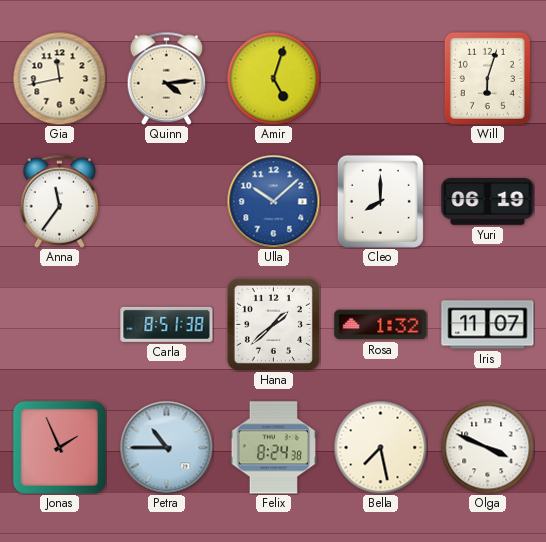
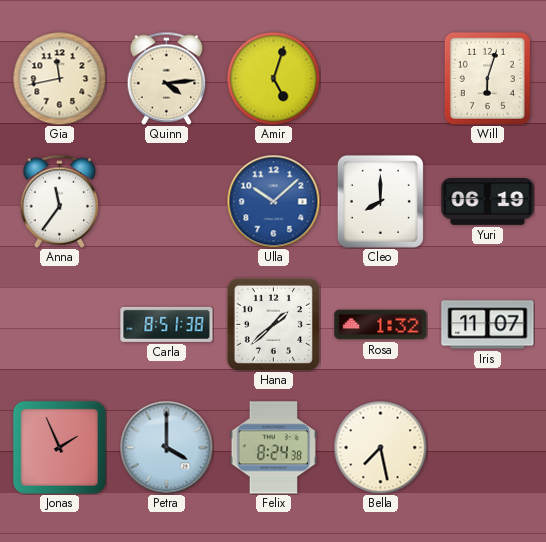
Petra: 10:45 -> 4:00 (166, 447)
Olga: 3:49 -> none (487, 447)
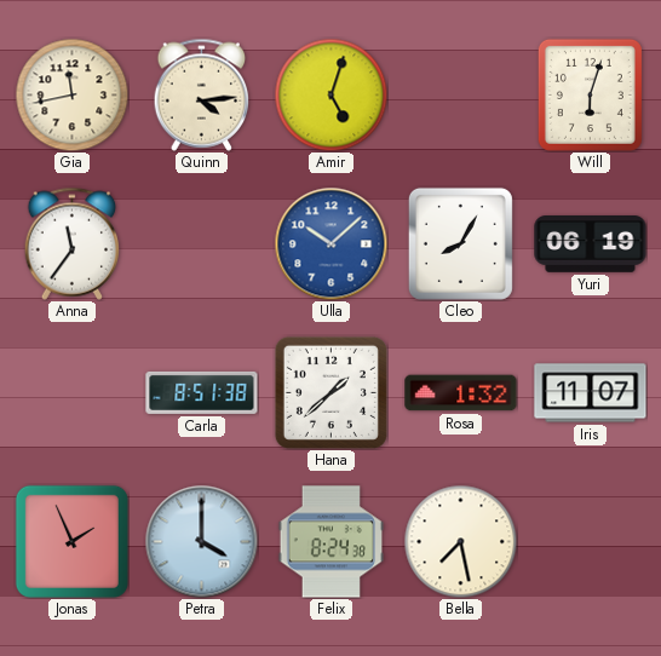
Cleo: 8:00 -> 8:05 (460, 243)
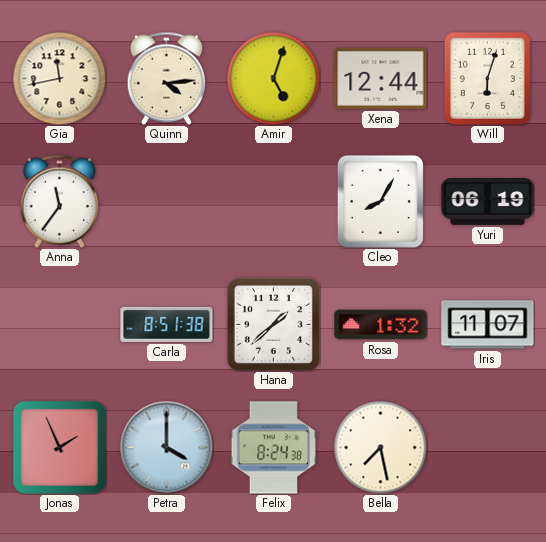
Xena: none -> 12:44 (381, 78)
Ulla: 10:08 -> none (330, 243)
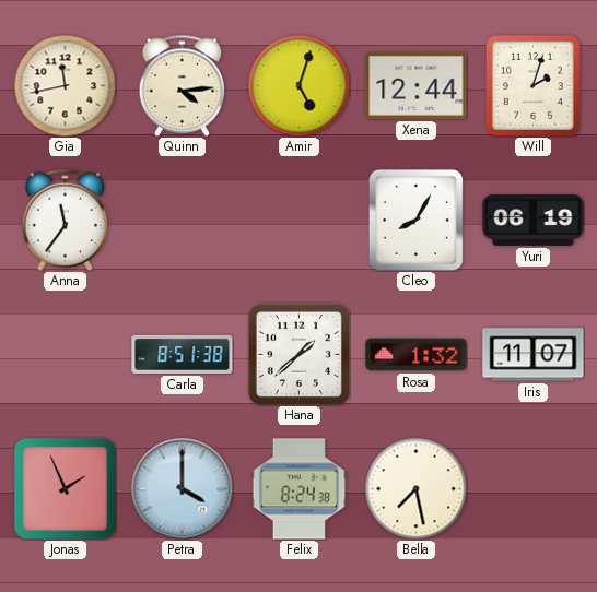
Will: 6:03 -> 2:03 (532, 85)
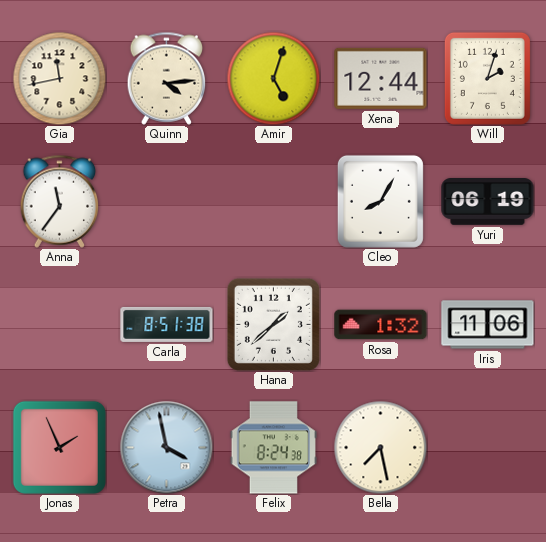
Iris: 11:07 -> 11:06 (488, 325)
Petra: 4:00 -> 3:58 (166, 447)
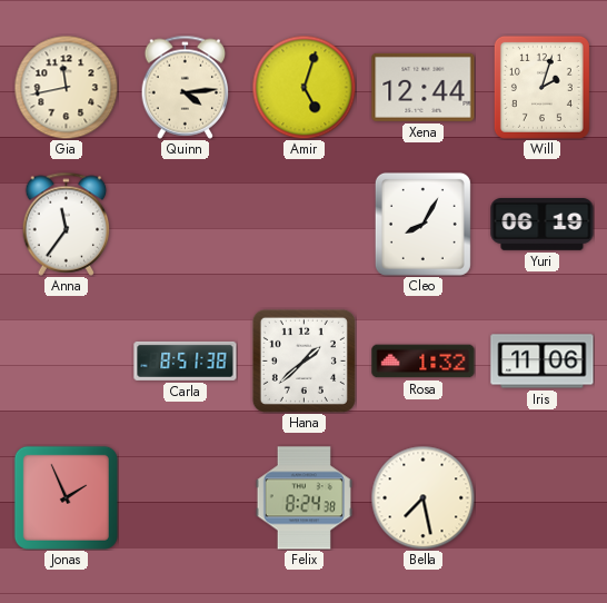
Petra: 3:58 -> none (166, 447)
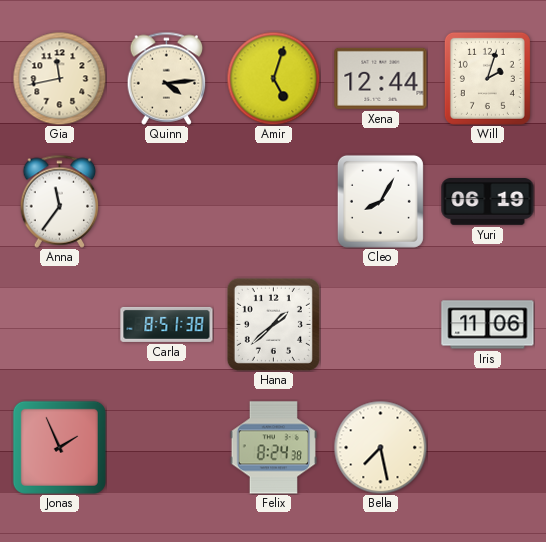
Rosa: 1:32 -> none (424, 362)
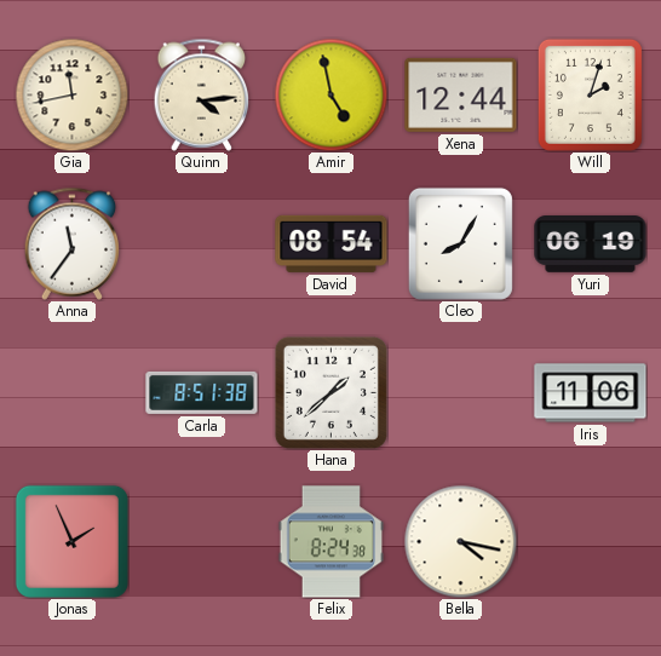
Amir: 5:03 -> 4:58 (330, 94)
David: none -> 08:54 (332, 243)
Bella: 7:28 -> 4:17 (460, 541)
